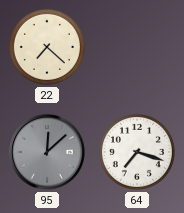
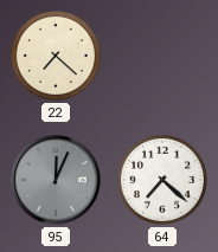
95: 12:08 -> 12:04 (56, 180)
64: 7:18 -> 7:22 (162, 180)
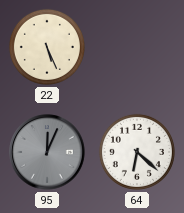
22: 7:22 -> 5:26 (47, 47)
64: 7:22 -> 6:22 (137, 152)
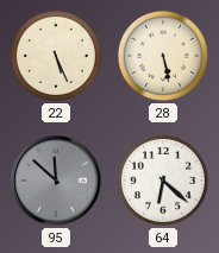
28: none -> 5:28 (163, 56)
95: 12:04 -> 11:52 (56, 181)
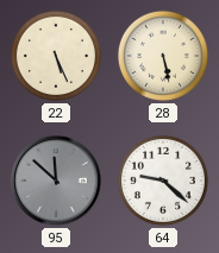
64: 6:22 -> 9:22 (163, 181)
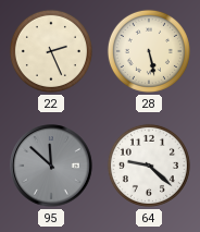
22: 5:26 -> 2:26 (51, 51)
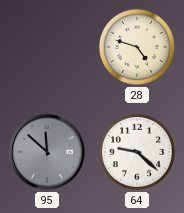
22: 2:26 -> none (51, 51)
28: 5:28 -> 4:48 (137, 47)
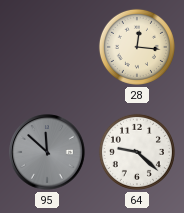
28: 4:48 -> 12:16 (137, 47)
